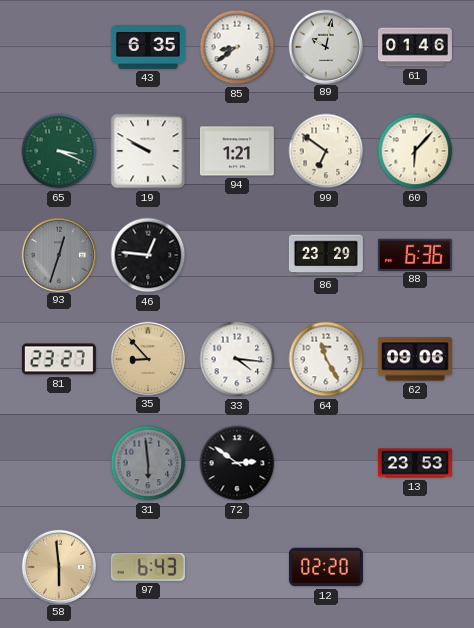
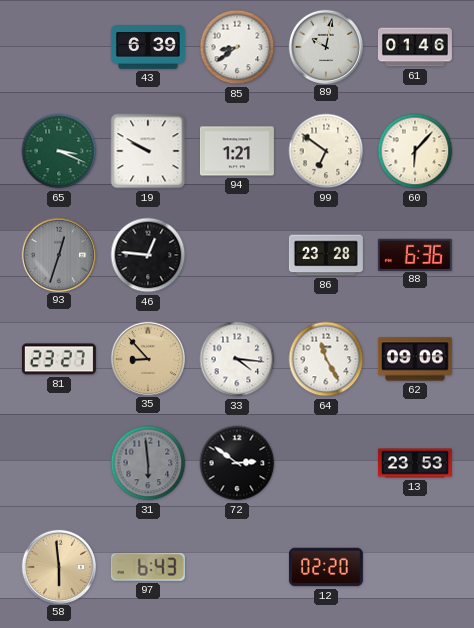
43: 6:35 -> 6:39 (148, 48)
86: 23:29 -> 23:28 (326, 255)
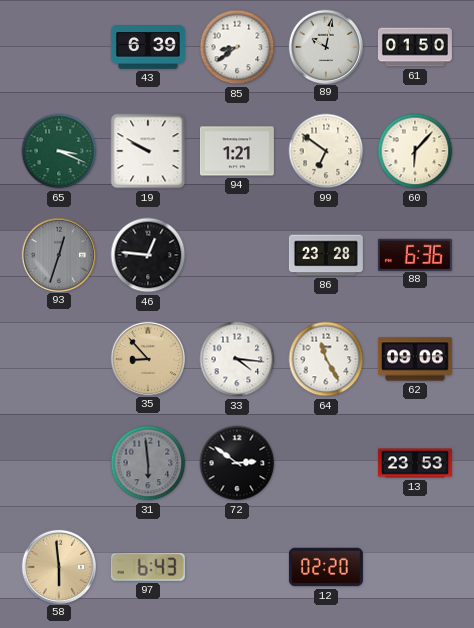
61: 01:46 -> 01:50 (415, 47)
81: 23:27 -> none (59, 359)
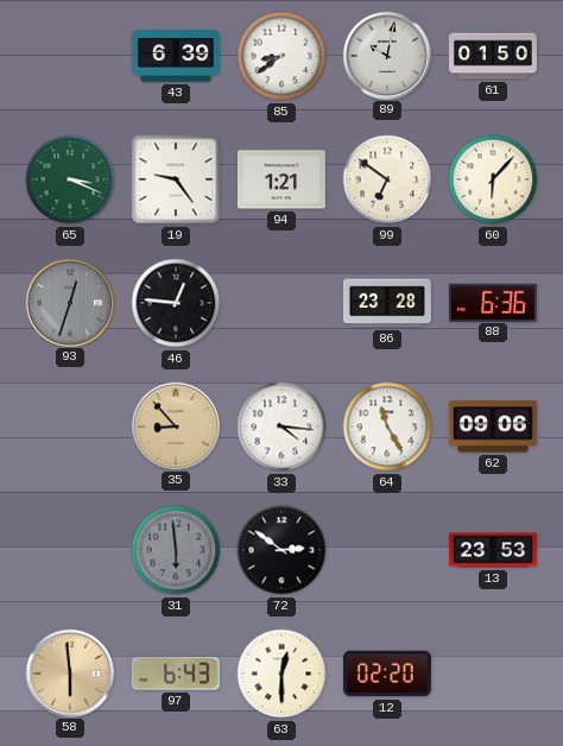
19: 9:50 -> 9:24 (176, 179)
63: none -> 12:30 (281, 674)
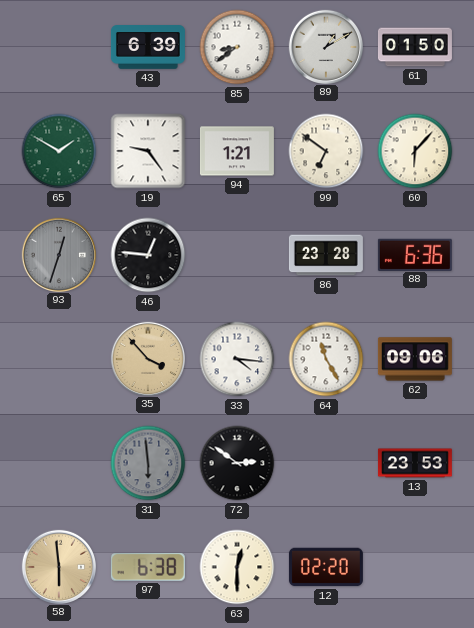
89: 10:02 -> 1:10 (325, 46)
65: 3:19 -> 1:50 (59, 151)
35: 8:53 -> 3:53 (147, 358)
97: 6:43 -> 6:38 (148, 568)
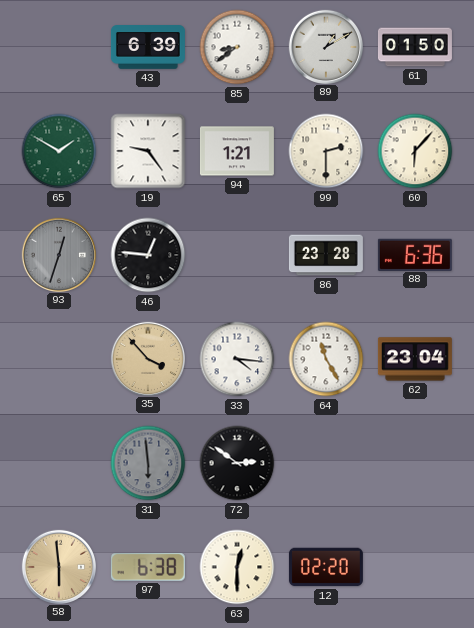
99: 6:51 -> 2:30 (326, 151)
62: 09:06 -> 23:04 (415, 359)
13: 23:53 -> none (415, 463)
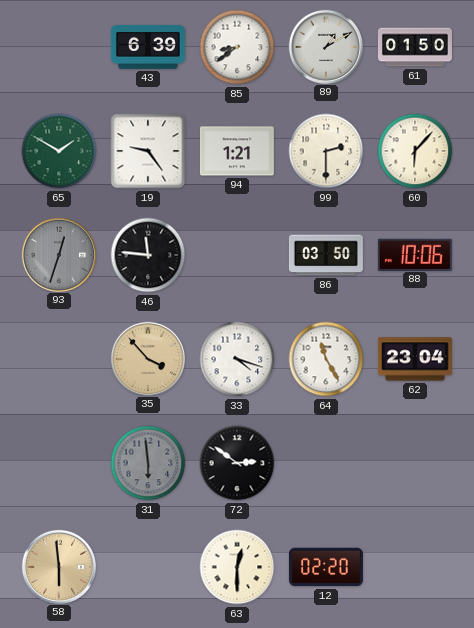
46: 12:46 -> 11:46 (148, 255)
86: 23:28 -> 03:50 (326, 255)
88: 6:36 -> 10:06 (415, 254)
33: 4:16 -> 4:18 (237, 359)
97: 6:38 -> none (148, 568)
